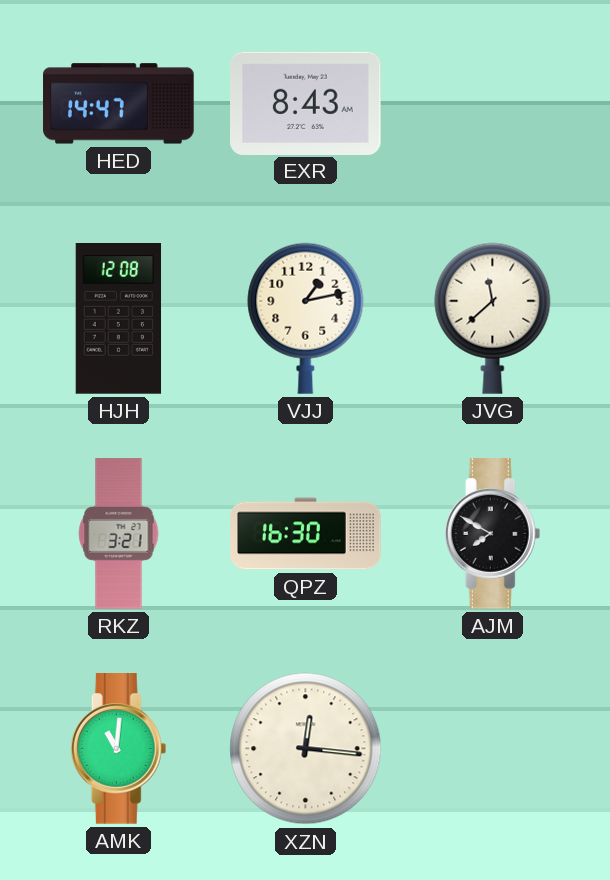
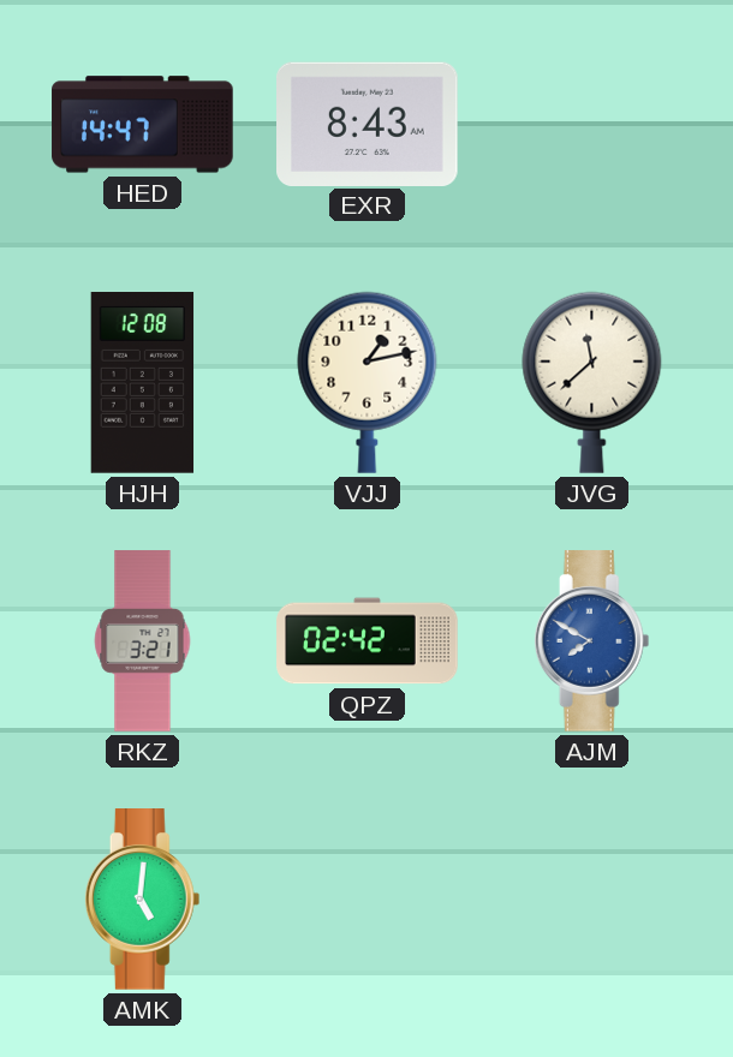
QPZ: 16:30 -> 02:42 (368, 641)
AJM dial: black -> blue (592, 641)
AMK: 11:01 -> 5:01 (143, 900)
XZN: 12:16 -> none (306, 749)
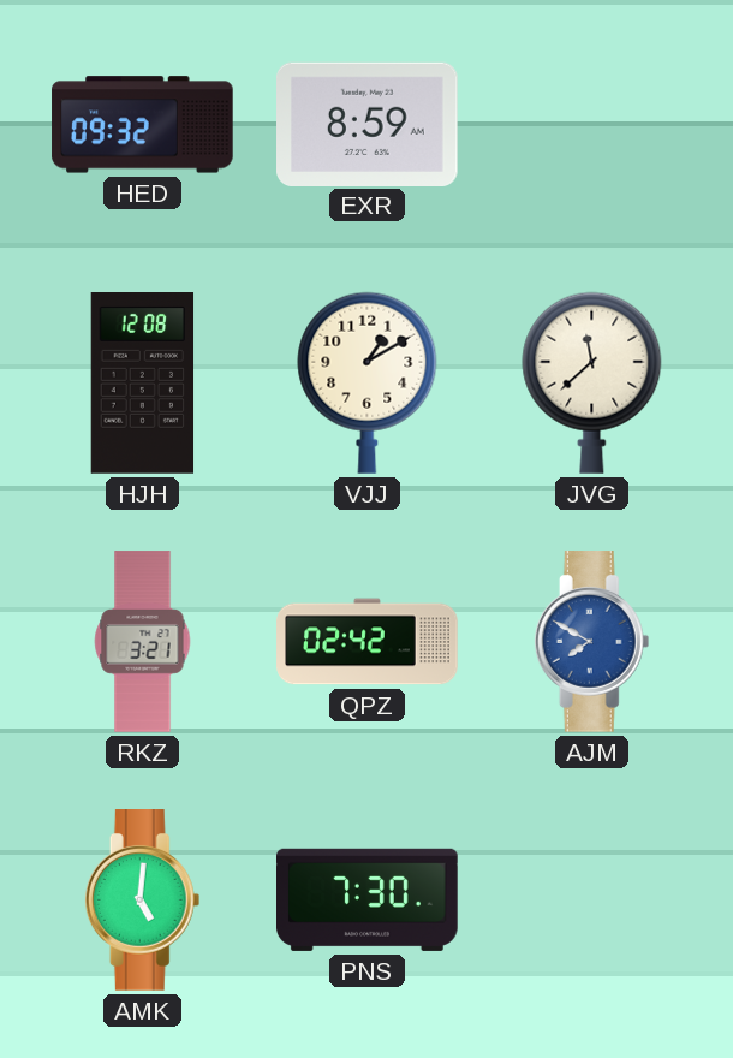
HED: 14:47 -> 09:32 (143, 125)
EXR: 8:43 -> 8:59 (368, 124)
VJJ: 1:13 -> 1:10 (368, 382)
PNS: none -> 7:30 (368, 899)
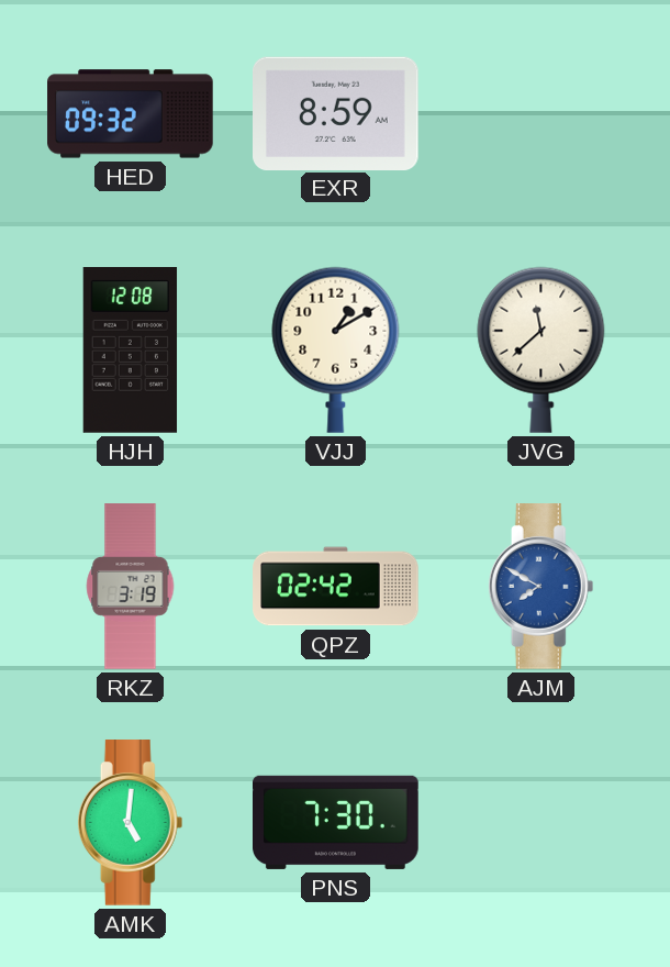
RKZ: 3:21 -> 3:19 (131, 587)
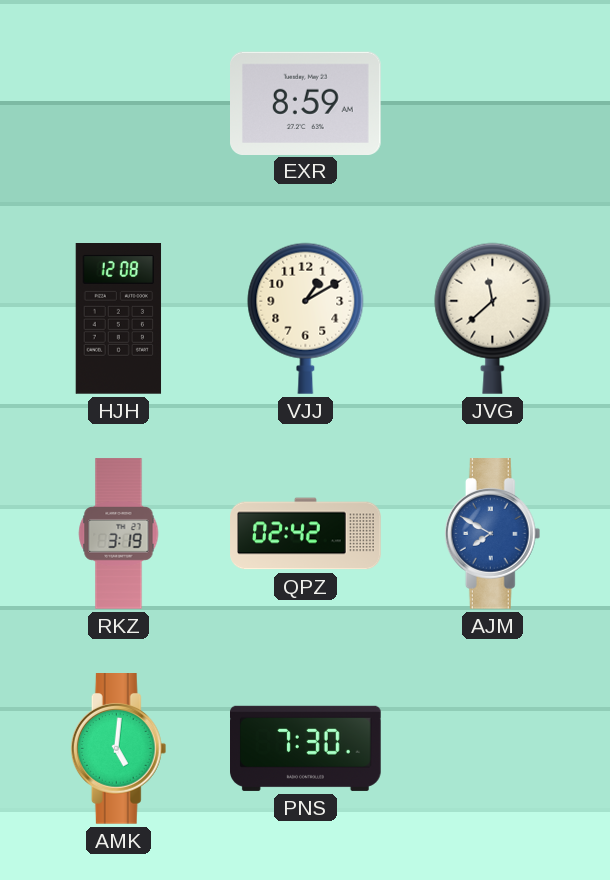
HED: 09:32 -> none (131, 114)
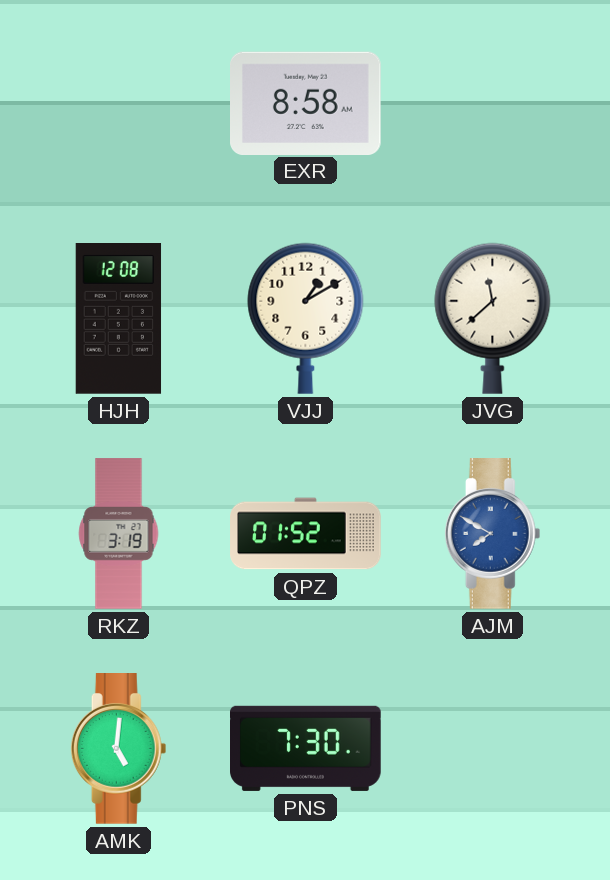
EXR: 8:59 -> 8:58 (306, 103)
QPZ: 02:42 -> 01:52 (306, 534)
